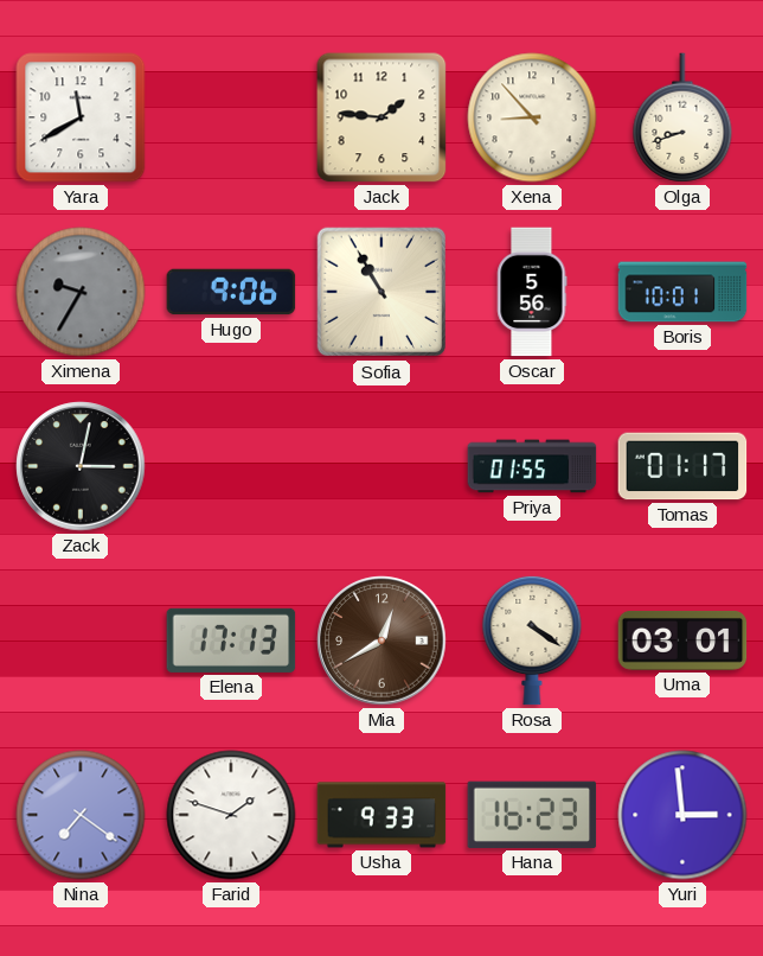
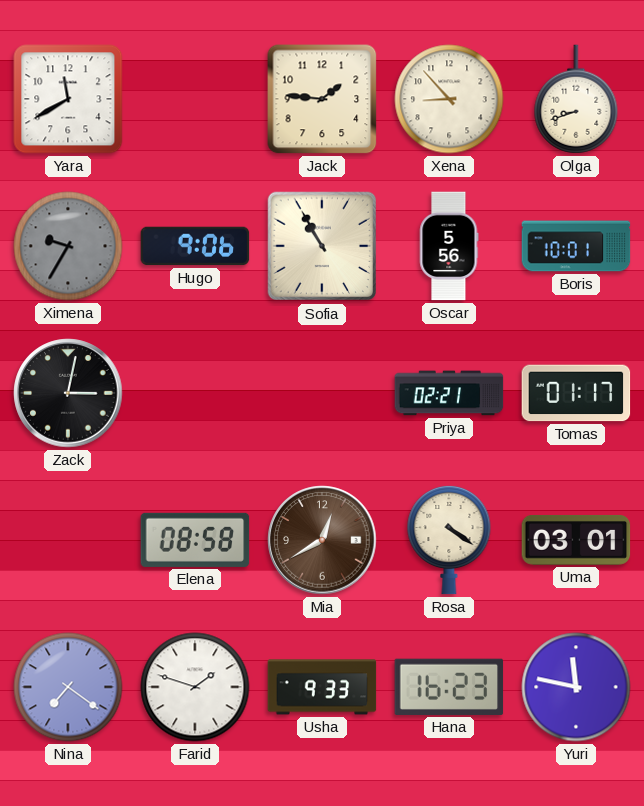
Priya: 01:55 -> 02:21 (449, 393)
Elena: 17:13 -> 08:58 (195, 540)
Yuri: 2:59 -> 11:47 (576, 687)
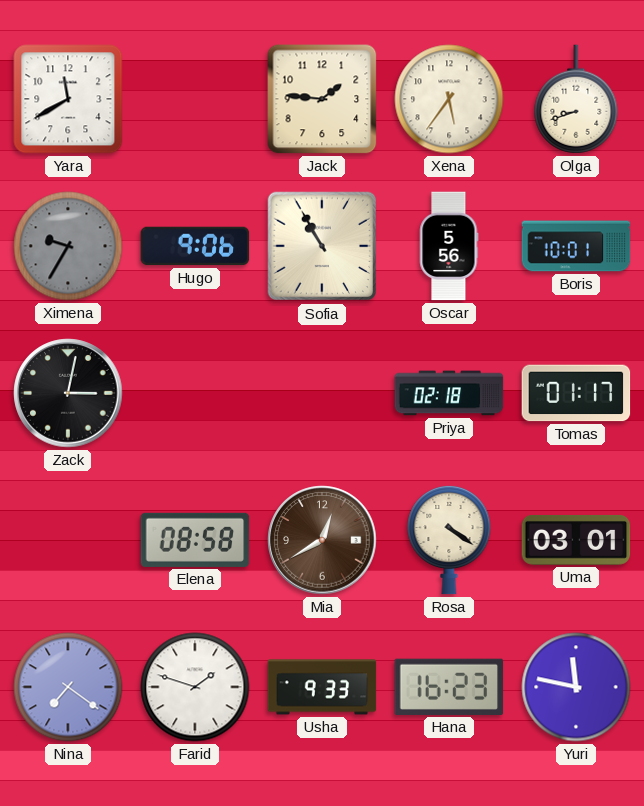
Xena: 8:53 -> 5:36 (449, 99)
Priya: 02:21 -> 02:18 (449, 393)
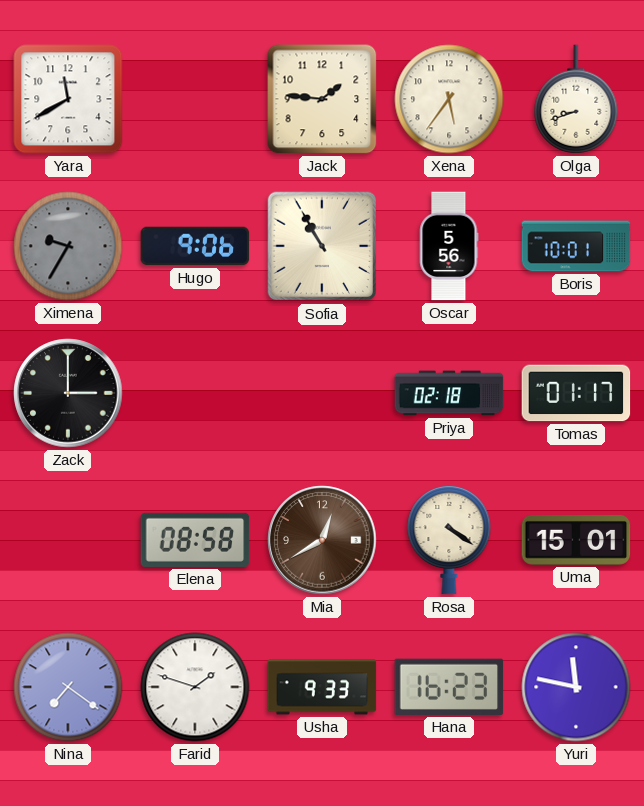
Zack: 3:02 -> 3:00 (68, 393)
Uma: 03:01 -> 15:01 (576, 540)
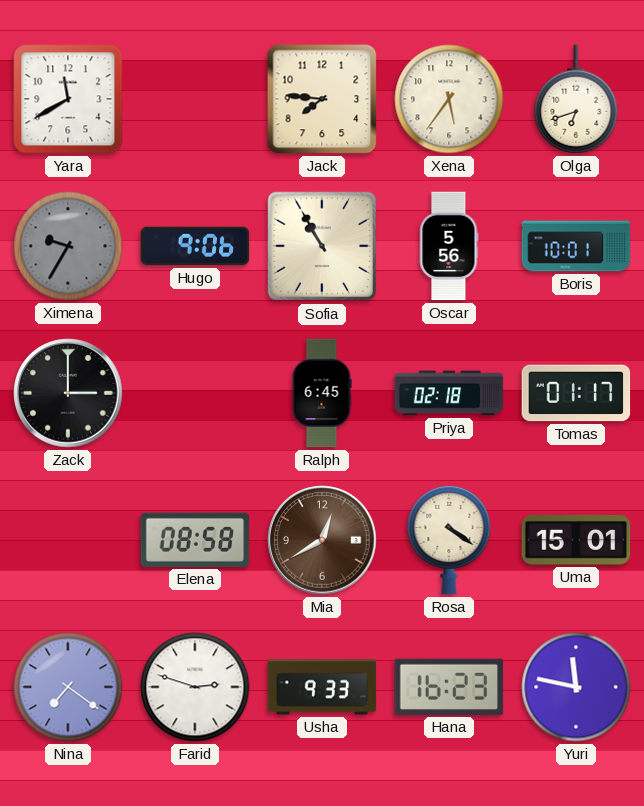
Jack: 1:46 -> 7:46 (322, 99)
Olga: 8:42 -> 6:42 (576, 99)
Ralph: none -> 6:45 (322, 393)
Farid: 1:48 -> 2:48 (195, 687)
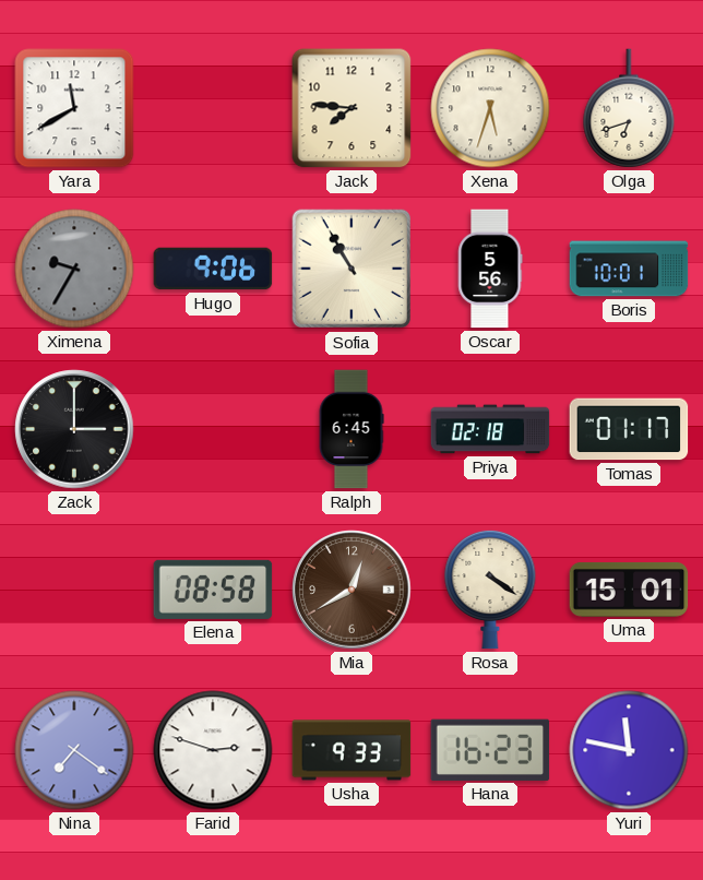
Xena: 5:36 -> 5:33 (490, 108)
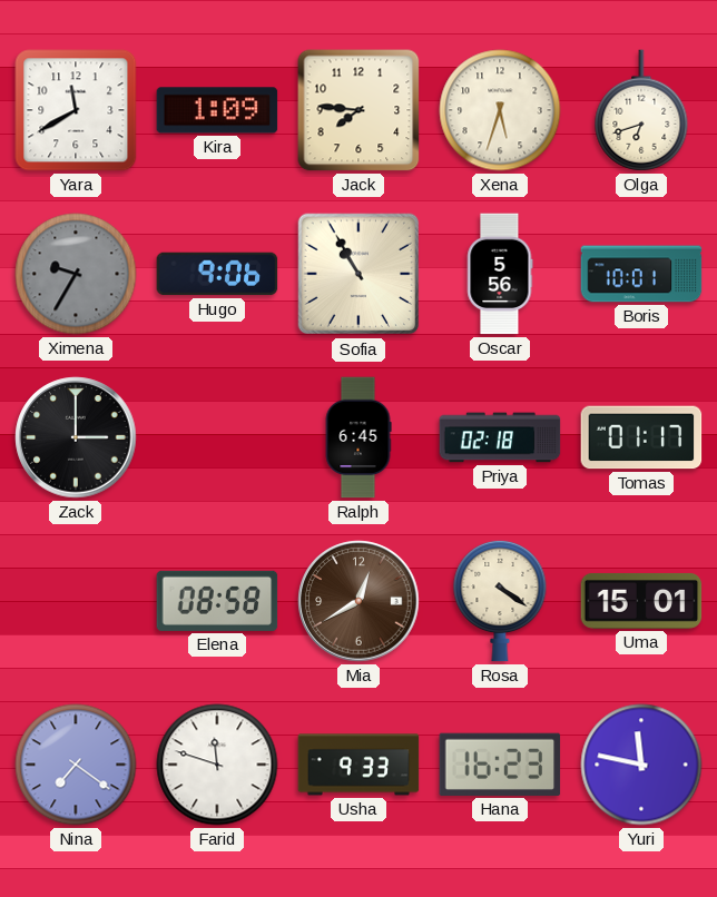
Kira: none -> 1:09 (217, 110)
Farid: 2:48 -> 11:48 (217, 765)
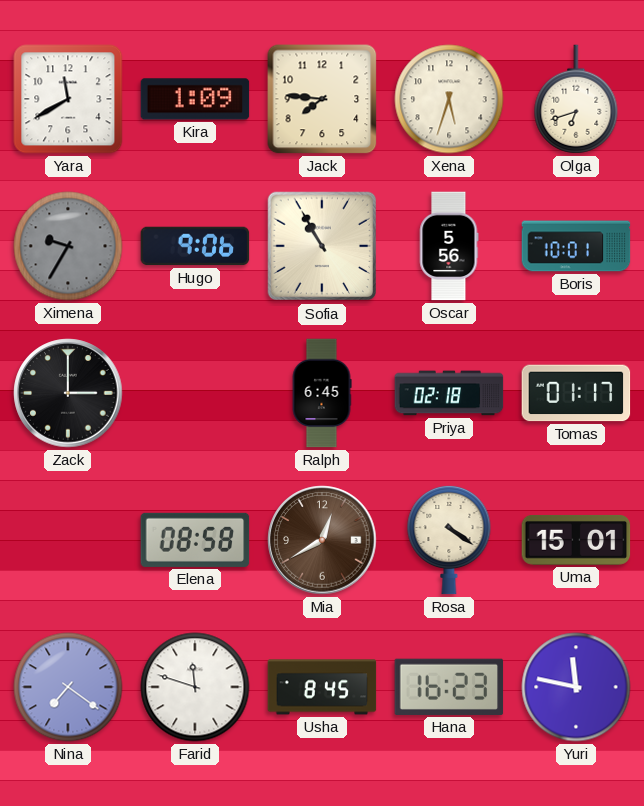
Usha: 9:33 -> 8:45 (322, 687)
